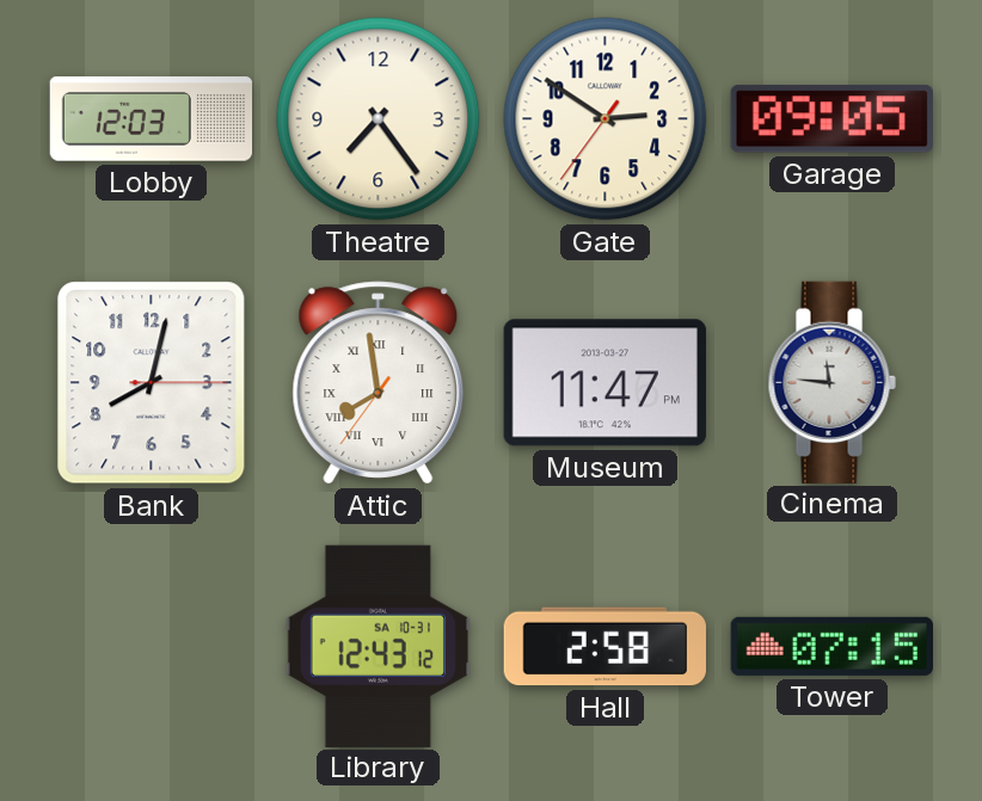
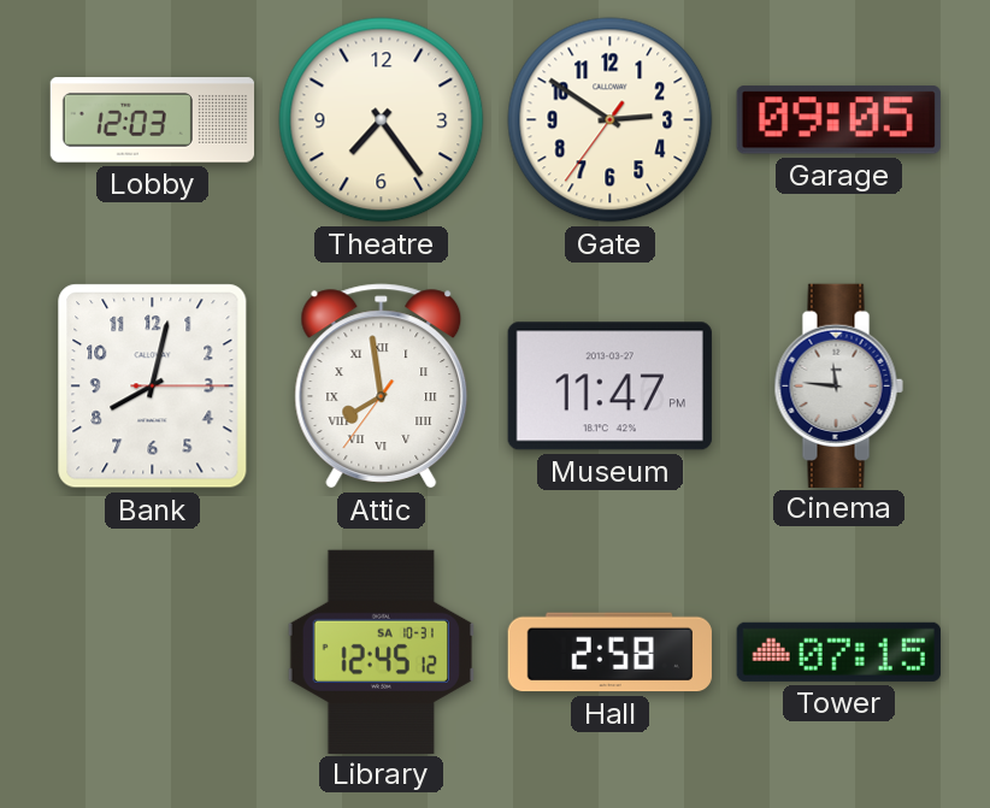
Library: 12:43 -> 12:45 (382, 651)
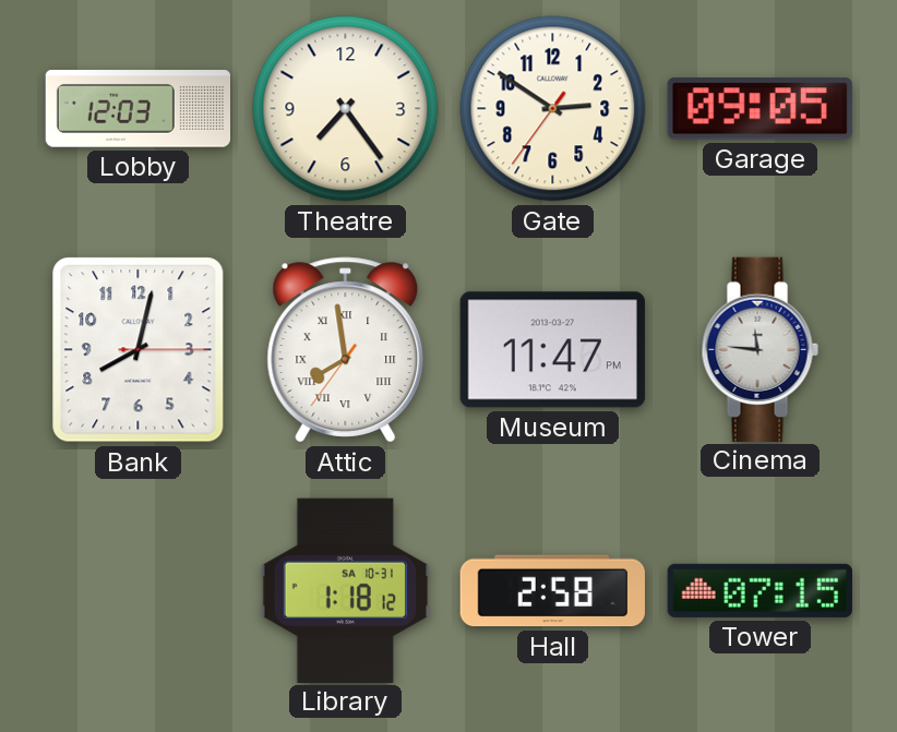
Library: 12:45 -> 1:18 (346, 590)
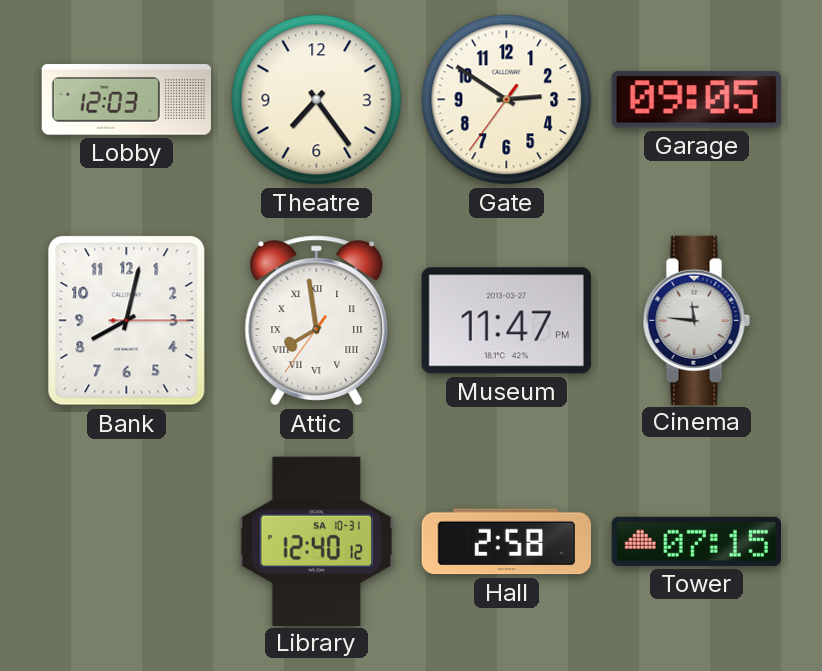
Library: 1:18 -> 12:40 (317, 541)
